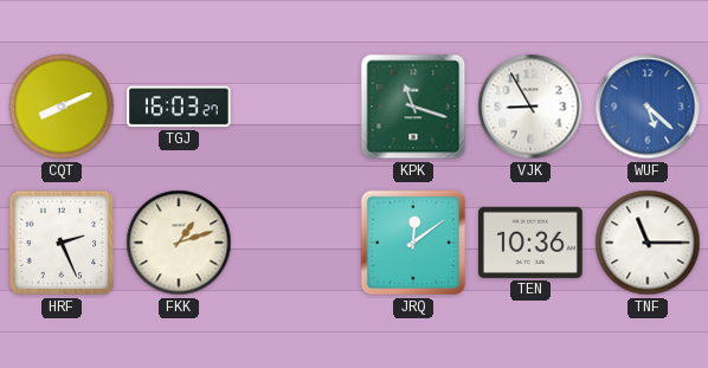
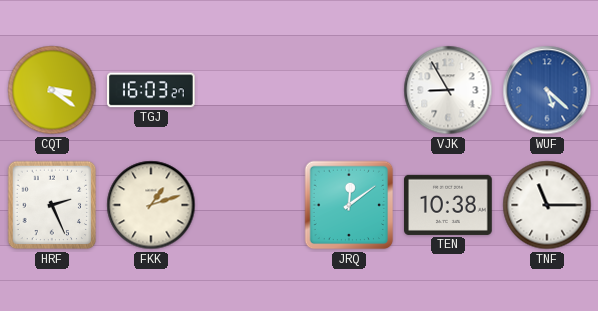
CQT: 8:11 -> 3:21 (52, 90)
KPK: 11:18 -> none (413, 106)
TEN: 10:36 -> 10:38 (449, 205)
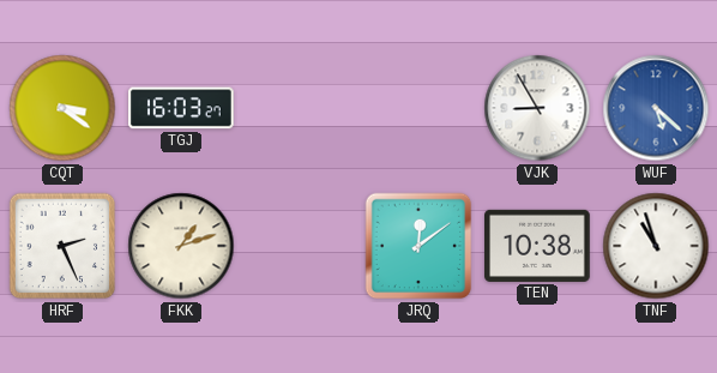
TNF: 11:15 -> 10:57 (656, 246)
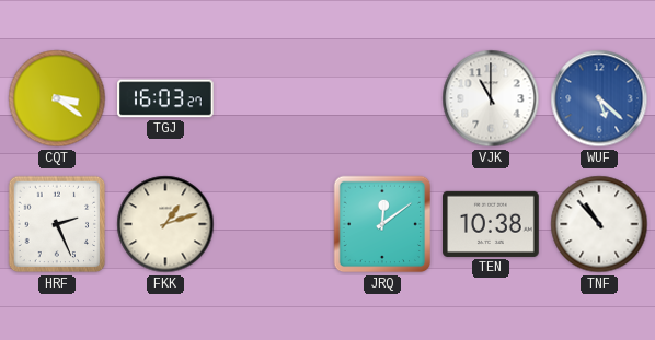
VJK: 8:55 -> 11:00 (491, 98)
TNF: 10:57 -> 10:53 (599, 224)
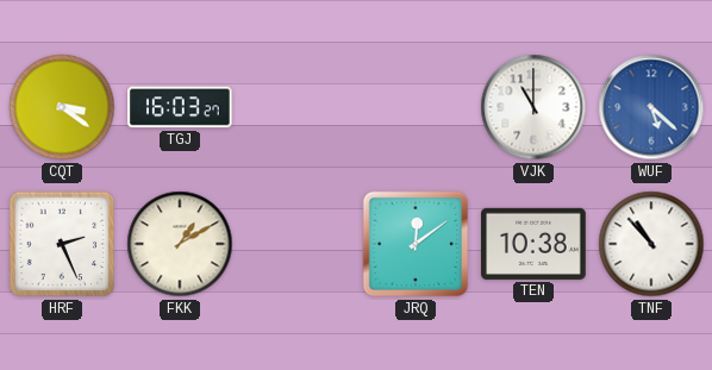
FKK: 1:12 -> 1:10 (180, 244)
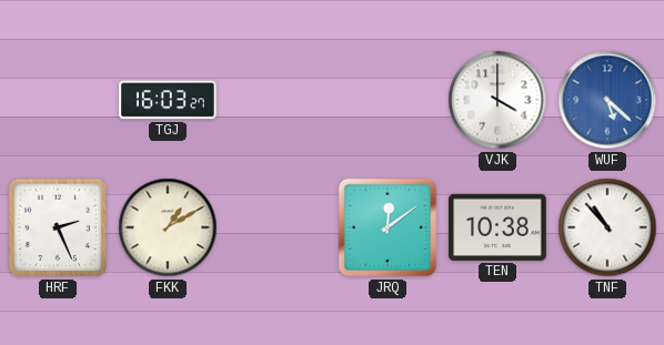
CQT: 3:21 -> none (62, 107)
VJK: 11:00 -> 4:00 (497, 100)
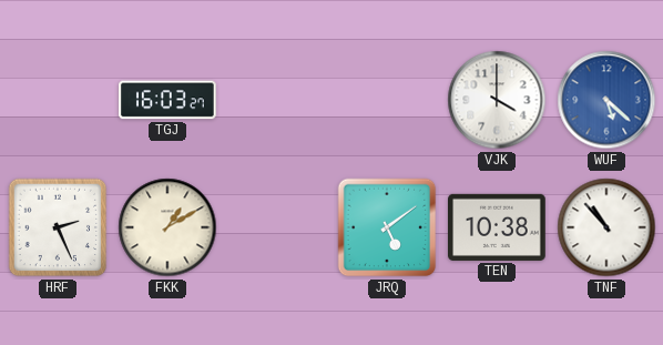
JRQ: 12:09 -> 5:09 (387, 227)
